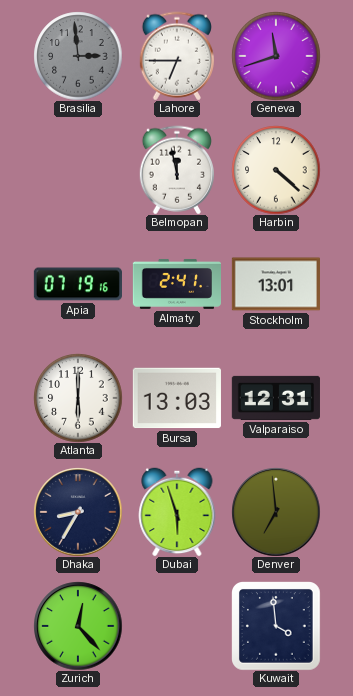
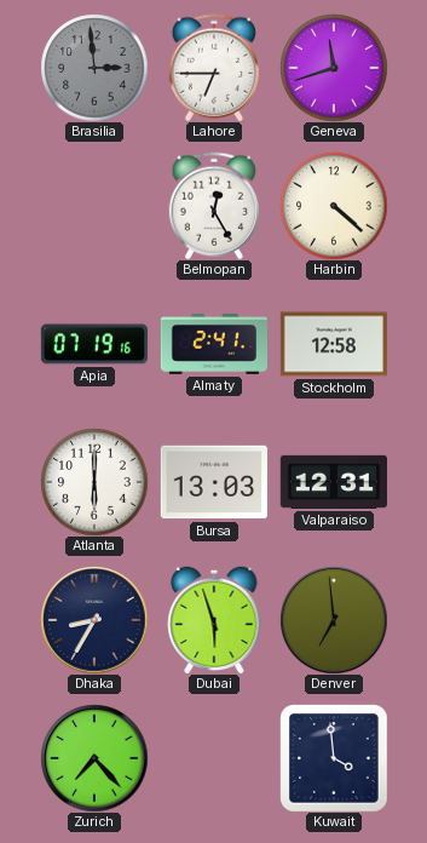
Belmopan: 11:58 -> 12:25 (214, 206)
Stockholm: 13:01 -> 12:58 (334, 344)
Zurich: 12:23 -> 7:23 (94, 758)
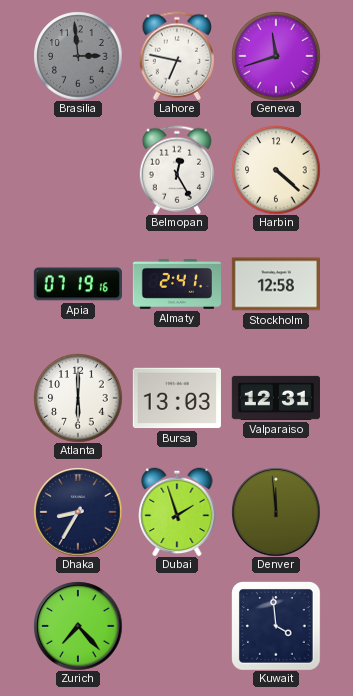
Lahore: 6:45 -> 6:47 (177, 56)
Dubai: 5:57 -> 1:57 (177, 512)
Denver: 6:59 -> 11:59 (276, 512)
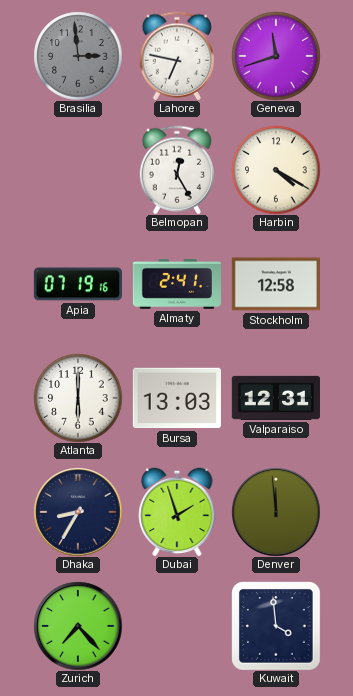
Harbin: 4:22 -> 4:20 (276, 170)
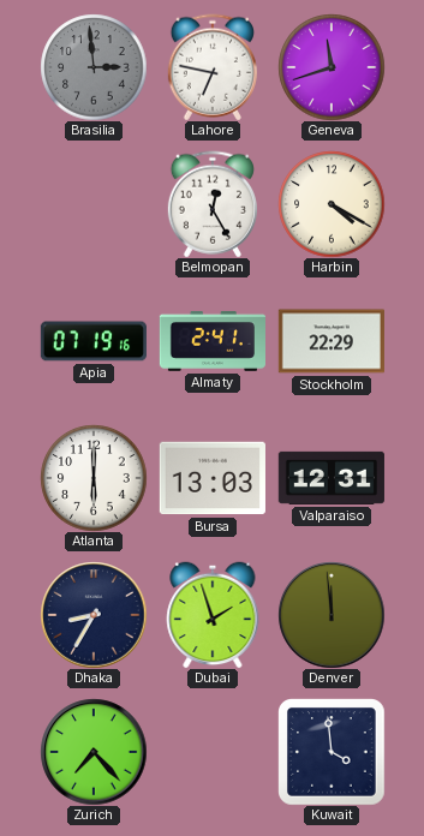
Stockholm: 12:58 -> 22:29 (332, 341)
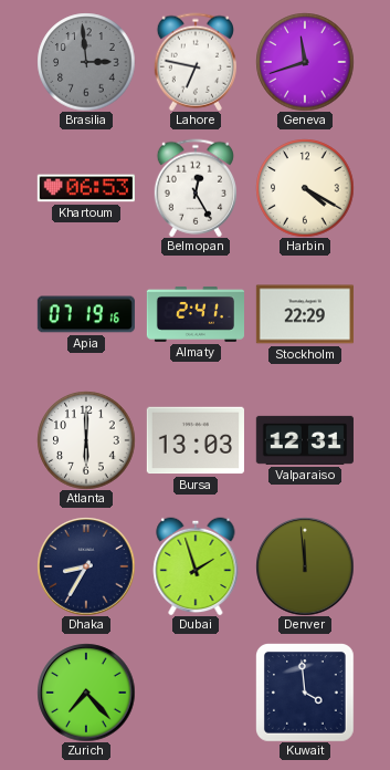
Khartoum: none -> 06:53 (86, 188)
